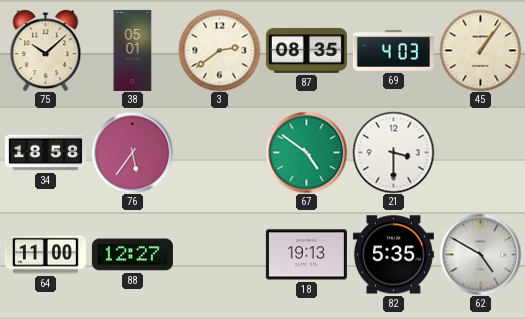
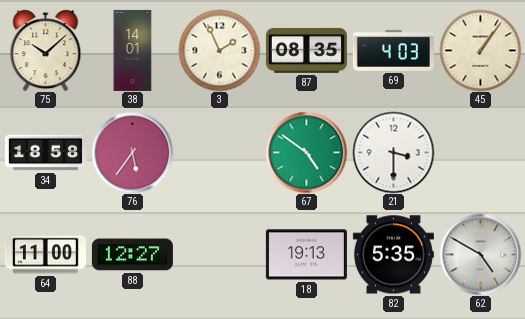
38: 05:01 -> 14:01 (133, 50)
3: 2:39 -> 1:56 (219, 50)
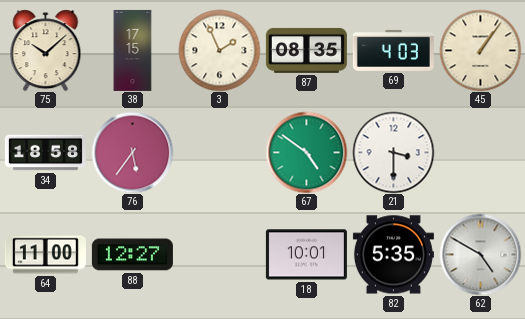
38: 14:01 -> 17:15 (133, 50)
18: 19:13 -> 10:01 (306, 255)
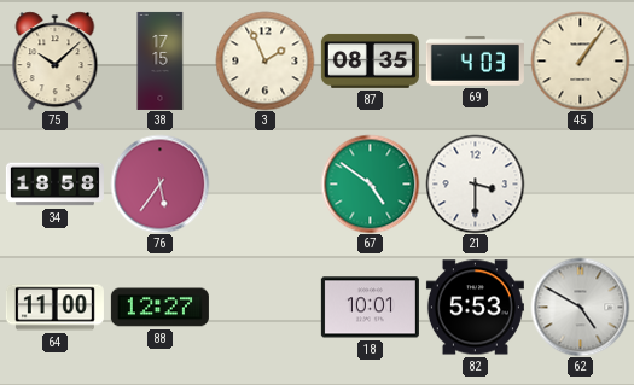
82: 5:35 -> 5:53 (475, 308)
